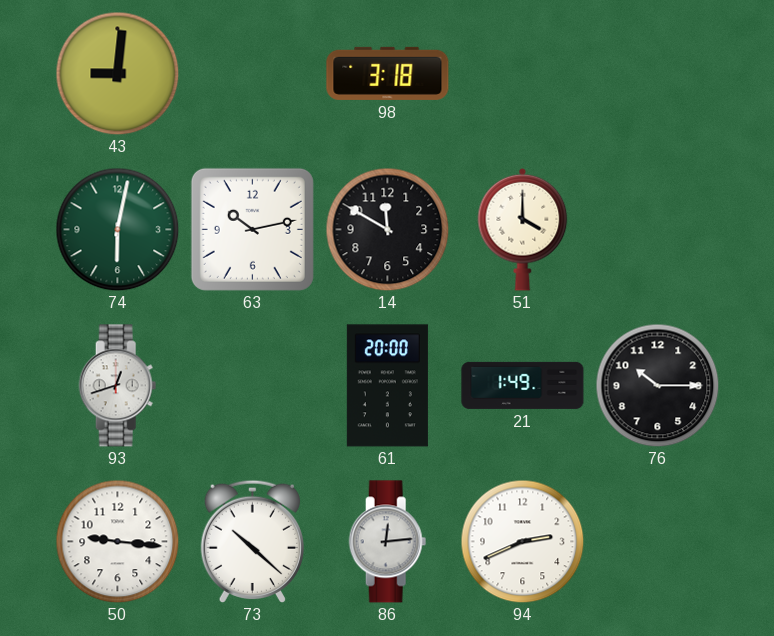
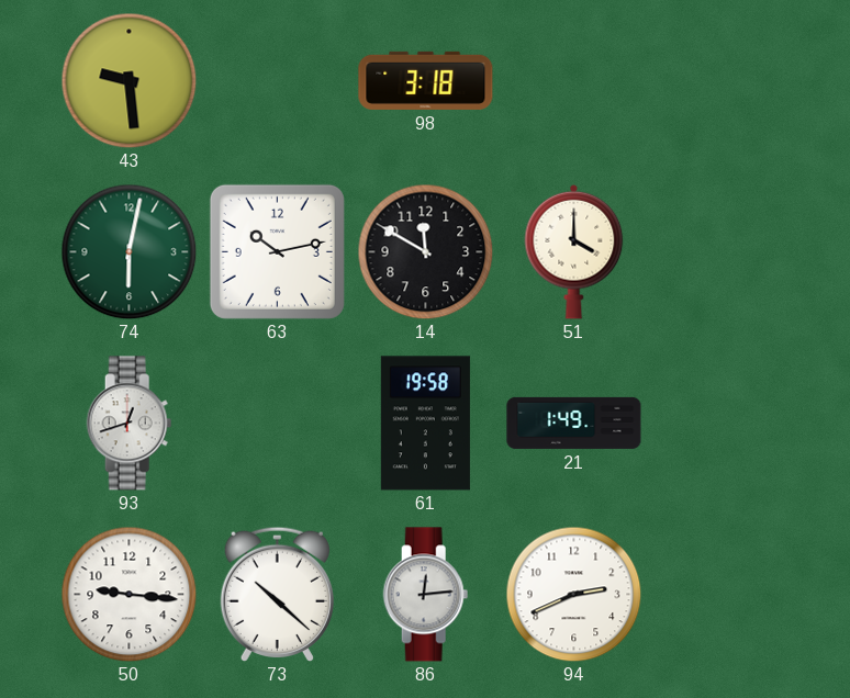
43: 9:01 -> 9:29 (128, 80)
61: 20:00 -> 19:58 (425, 424)
76: 10:15 -> none (657, 385)
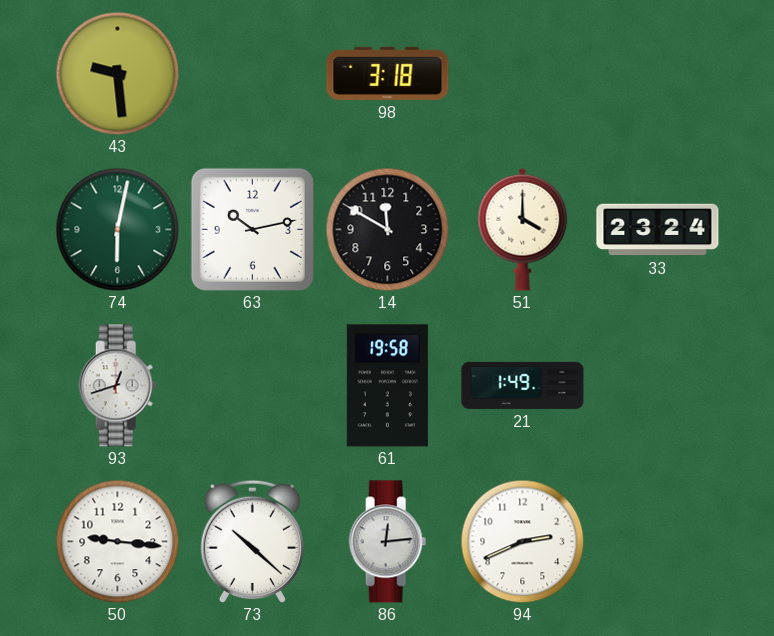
33: none -> 23:24 (658, 230)
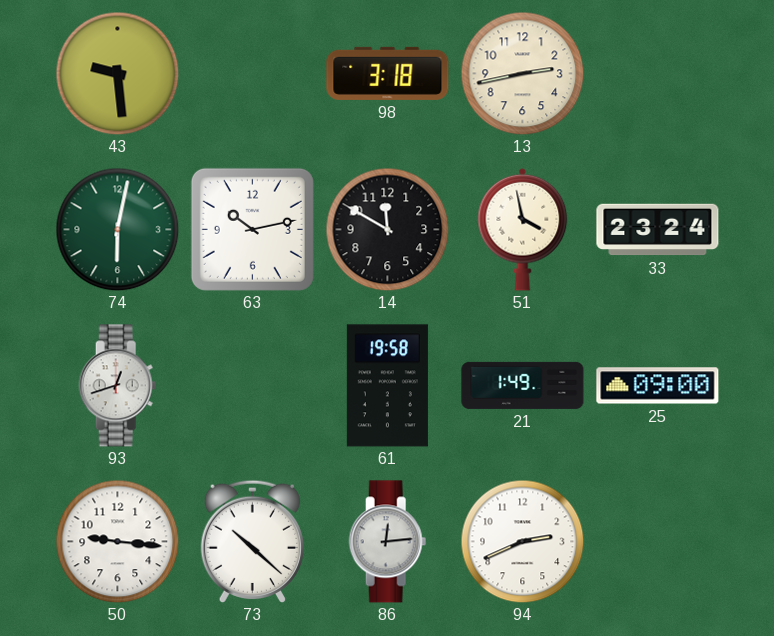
13: none -> 2:43 (522, 73)
51: 4:00 -> 3:58 (523, 229)
25: none -> 09:00 (658, 386)
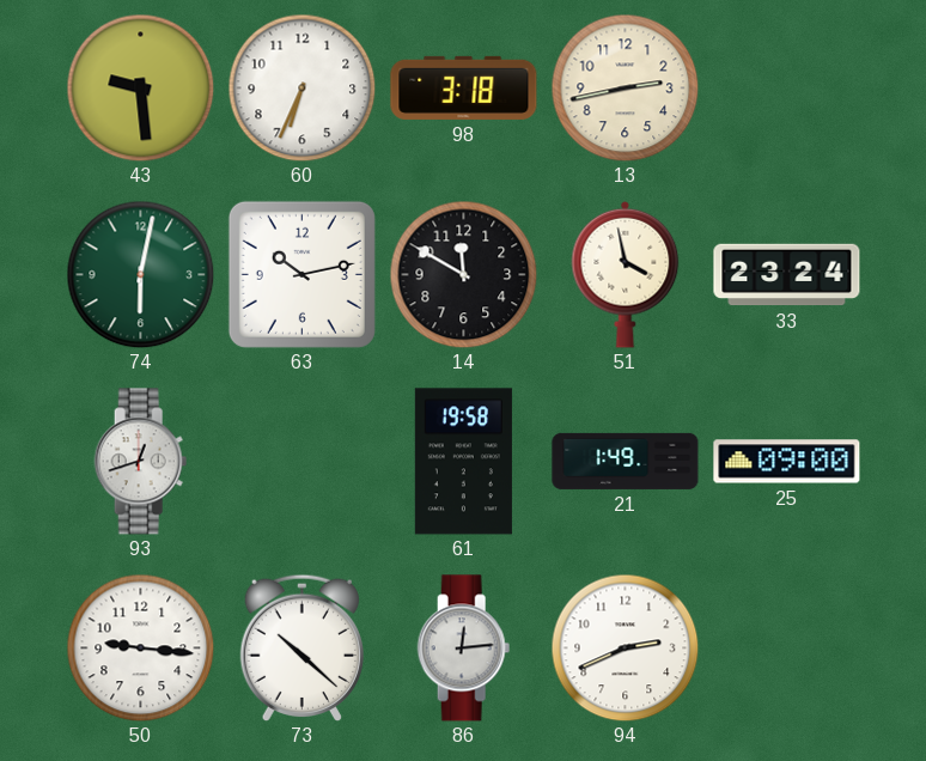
60: none -> 6:34 (301, 87)
